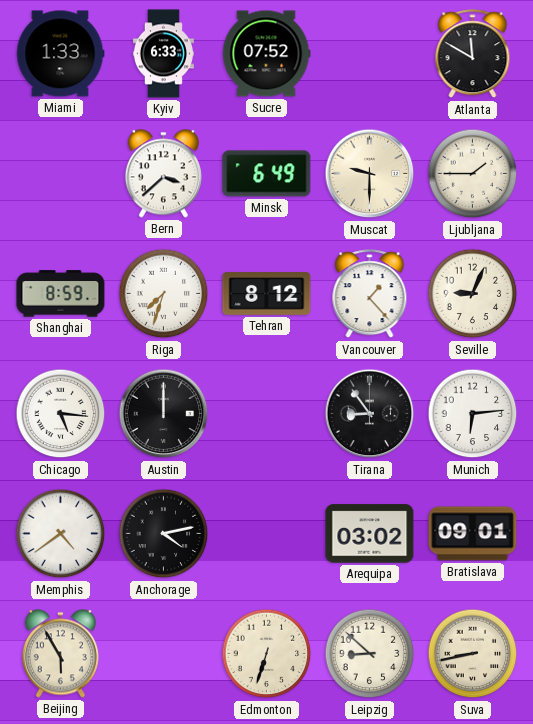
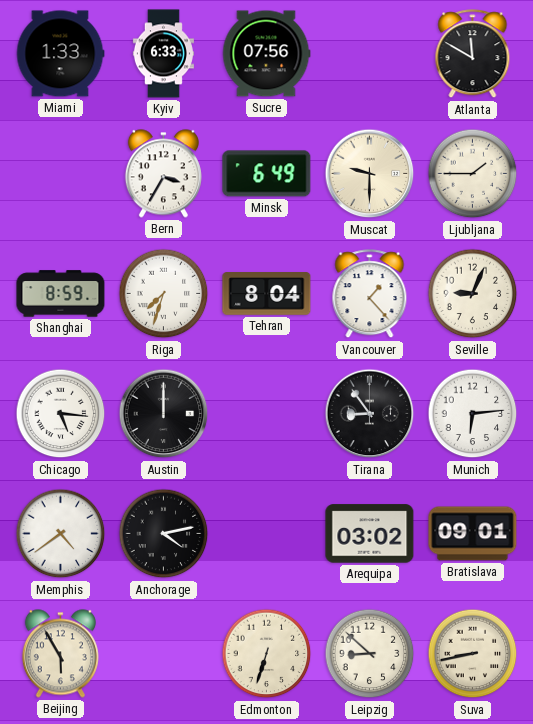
Sucre: 07:52 -> 07:56 (266, 54)
Bern: 3:38 -> 3:35 (163, 174)
Tehran: 8:12 -> 8:04 (267, 294)
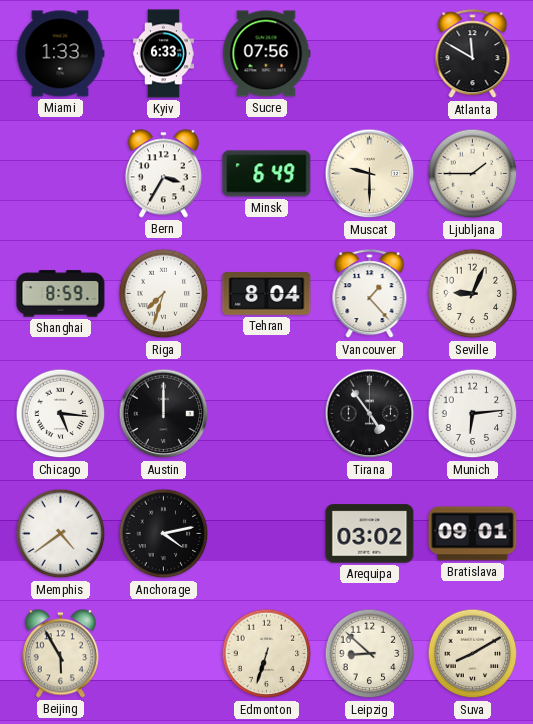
Tirana: 8:54 -> 4:54 (370, 414)
Suva: 8:43 -> 8:10 (473, 654)
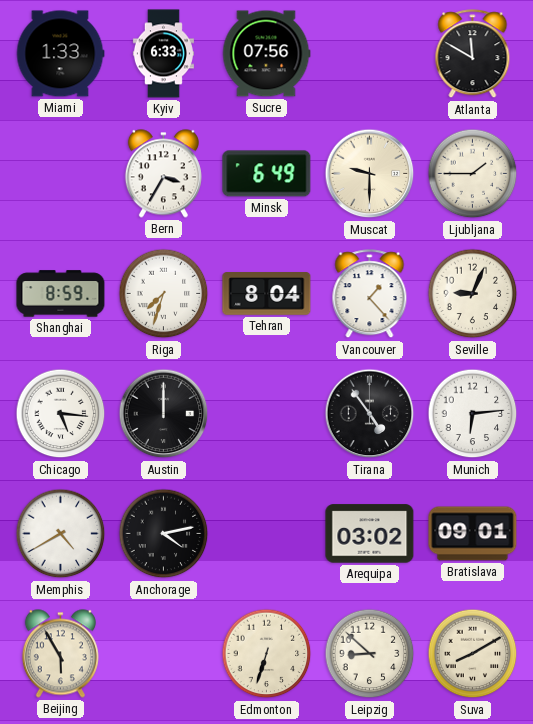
Memphis: 4:39 -> 4:40 (61, 534)
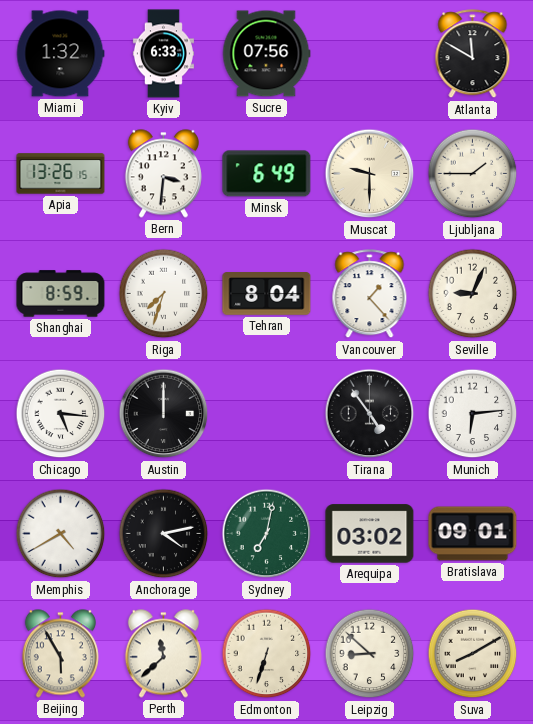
Miami: 1:33 -> 1:32 (60, 54)
Apia: none -> 13:26 (61, 174)
Bern: 3:35 -> 3:31 (163, 174)
Sydney: none -> 7:02 (267, 534)
Perth: none -> 11:38 (163, 654)
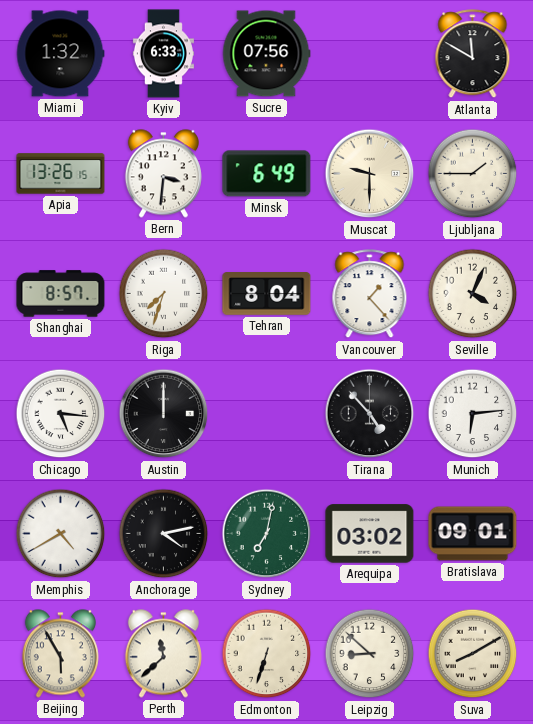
Shanghai: 8:59 -> 8:57 (61, 294)
Seville: 9:04 -> 4:04 (473, 294)
Tirana: 4:54 -> 4:53 (370, 414)
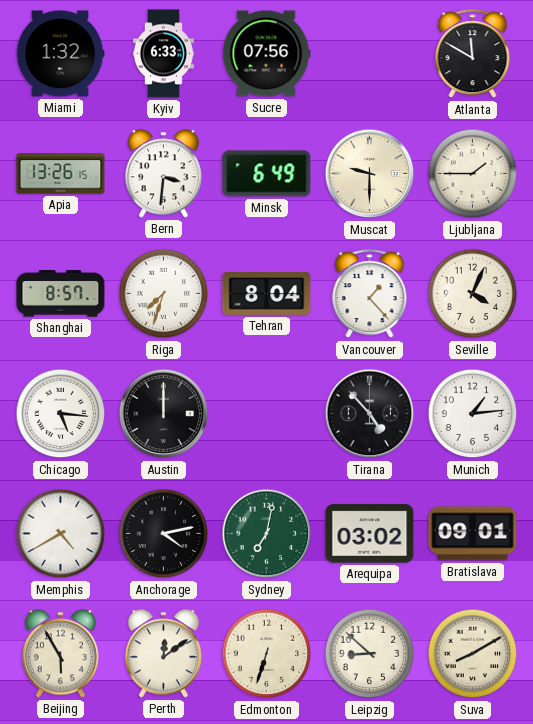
Munich: 6:14 -> 1:14 (473, 414)
Perth: 11:38 -> 12:09 (163, 654)
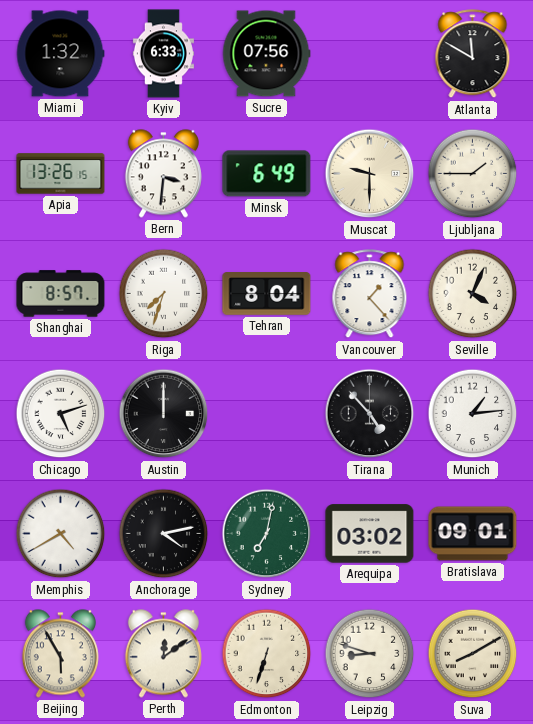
Chicago: 5:16 -> 5:12 (61, 414)
Leipzig: 8:52 -> 8:48 (370, 654)
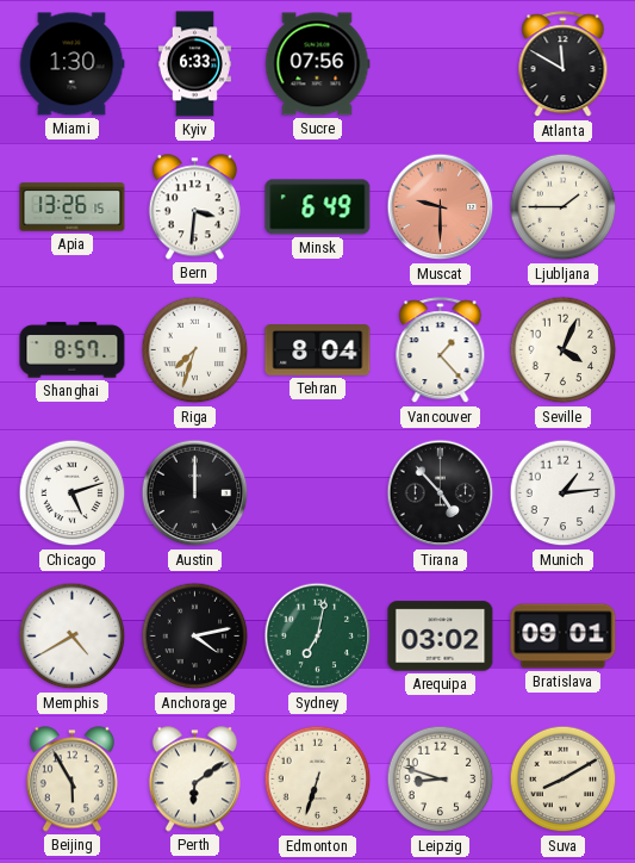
Miami: 1:32 -> 1:30 (71, 64)
Muscat dial: cream -> salmon (441, 207)
Perth: 12:09 -> 6:09 (194, 780)
